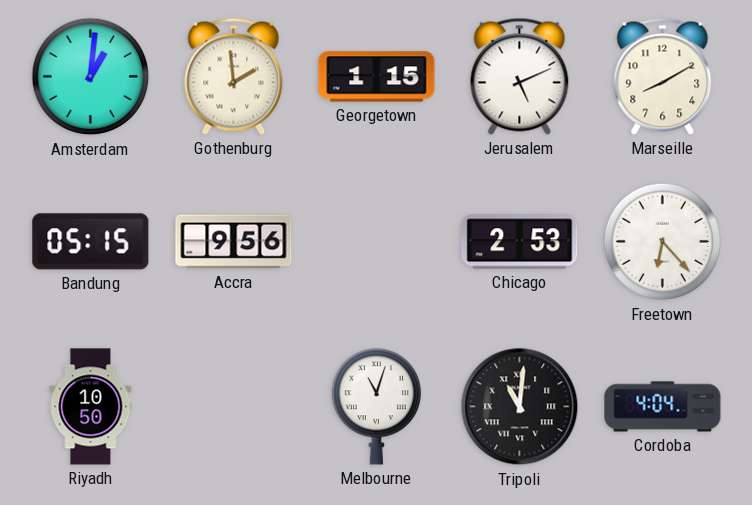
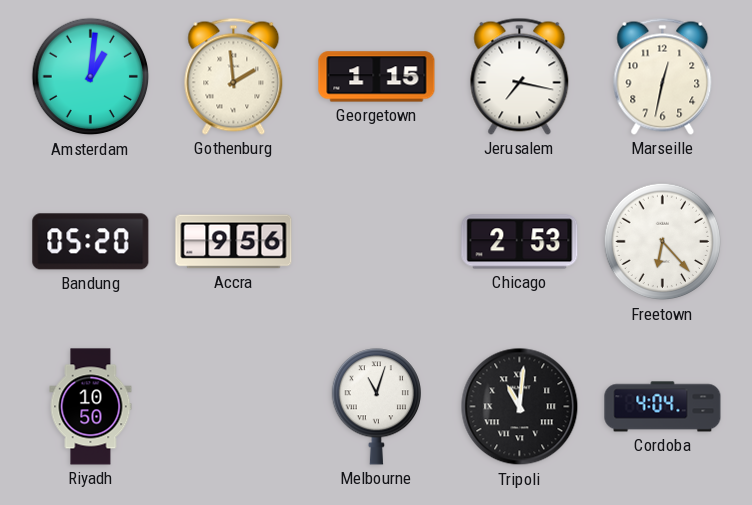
Jerusalem: 5:11 -> 7:17 (520, 76)
Marseille: 8:10 -> 12:32 (663, 76)
Bandung: 05:15 -> 05:20 (91, 242)
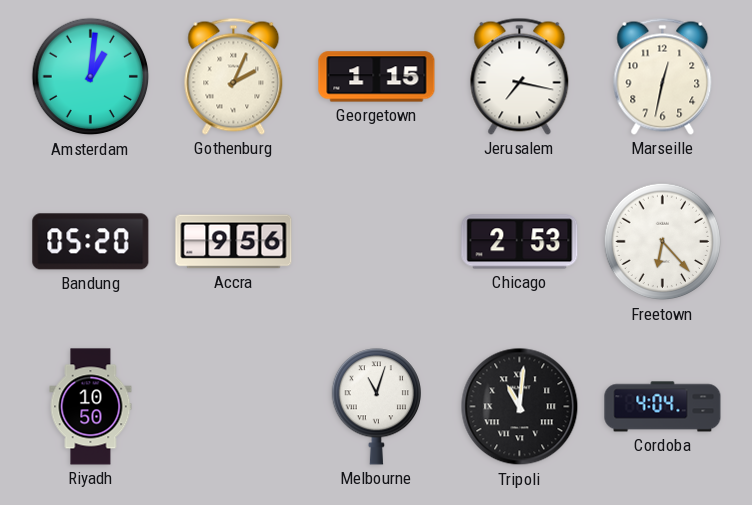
Gothenburg: 1:59 -> 2:04 (234, 76)
